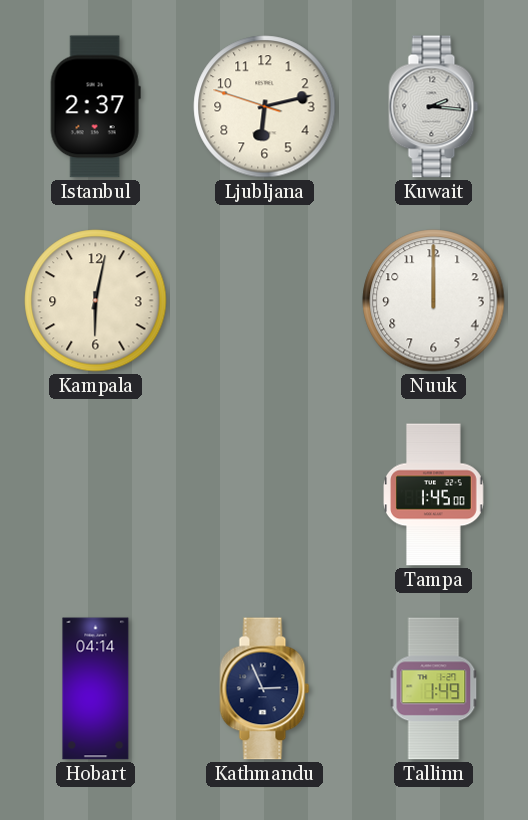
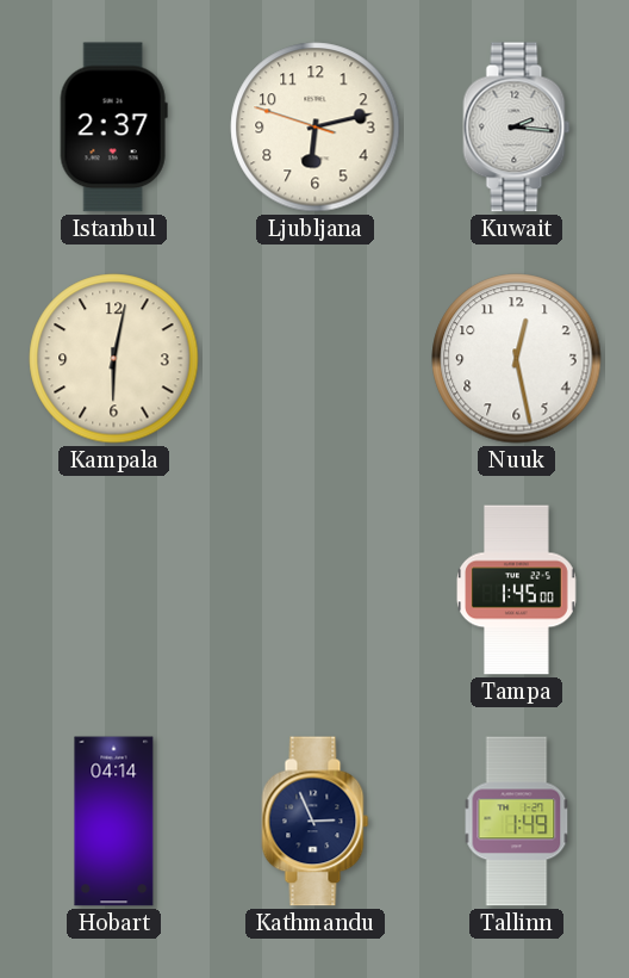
Nuuk: 12:00 -> 12:28 (517, 359)
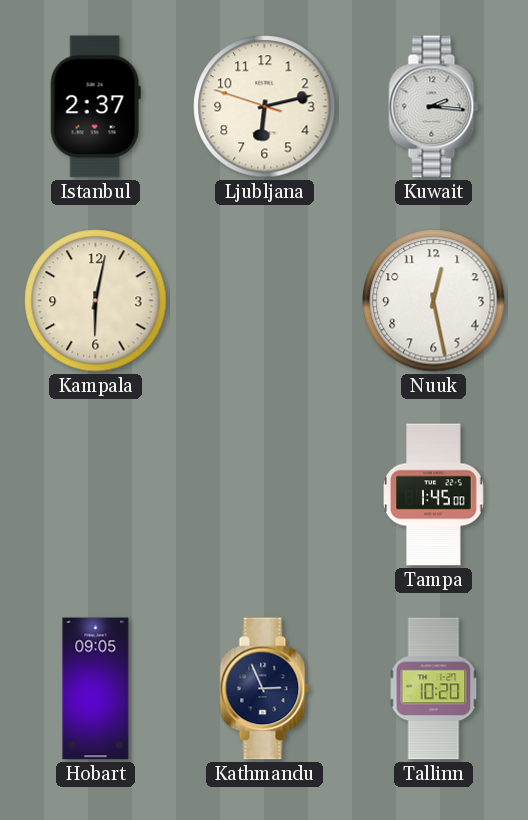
Hobart: 04:14 -> 09:05 (96, 689)
Tallinn: 1:49 -> 10:20 (434, 689)
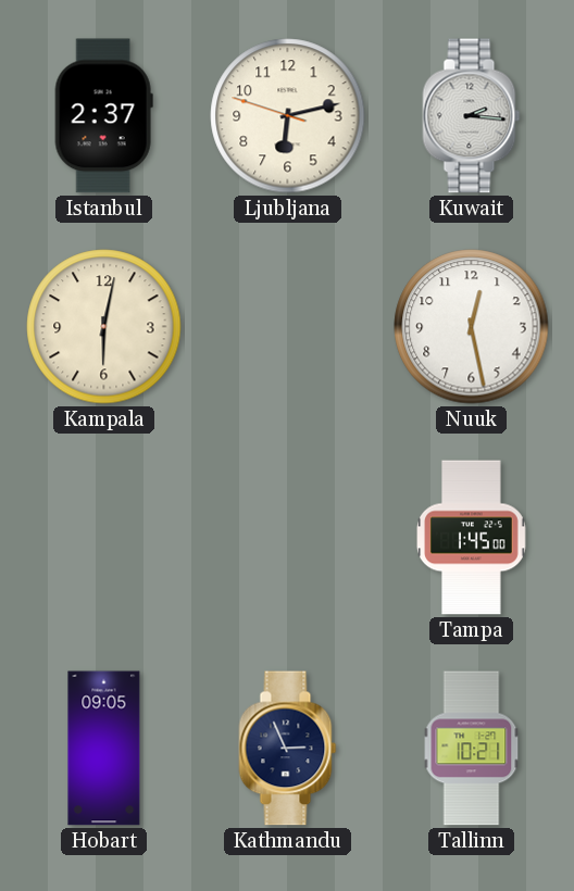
Tallinn: 10:20 -> 10:21 (472, 749)
